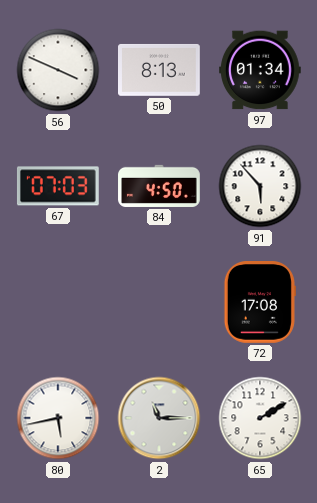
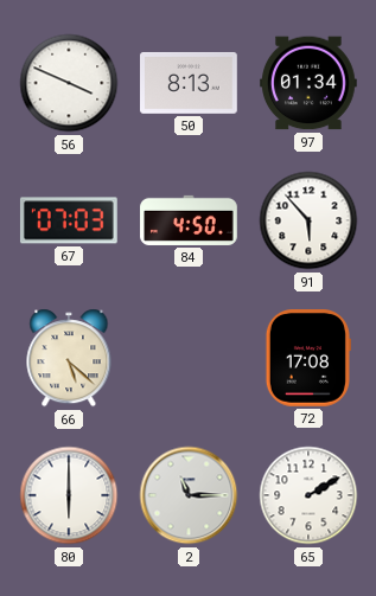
66: none -> 5:22 (69, 358)
80: 5:43 -> 6:00 (69, 495)
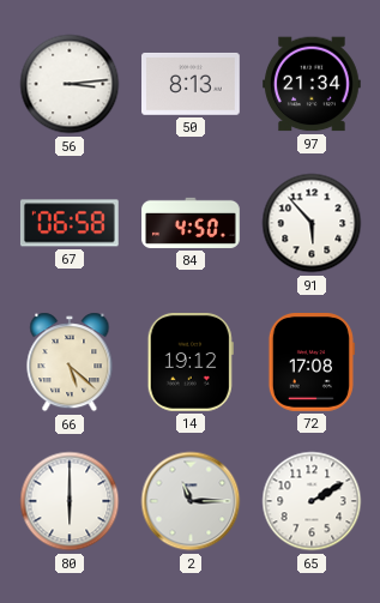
56: 3:49 -> 3:14 (70, 84)
97: 01:34 -> 21:34 (313, 84)
67: 07:03 -> 06:58 (70, 223)
14: none -> 19:12 (191, 363)
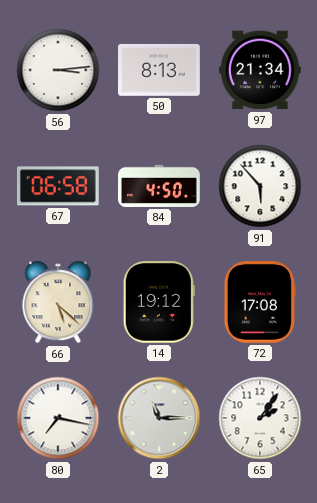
80: 6:00 -> 7:17 (58, 418)
65: 2:10 -> 2:06 (260, 418)
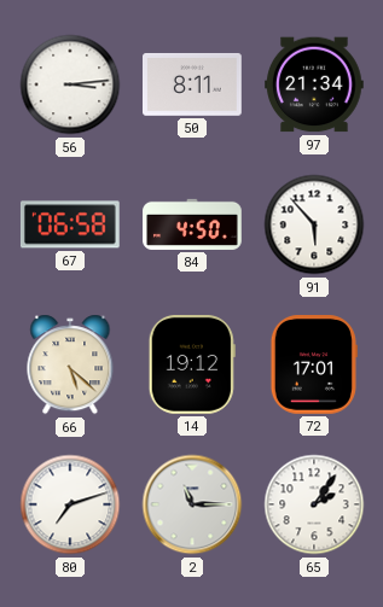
50: 8:13 -> 8:11 (193, 84)
72: 17:08 -> 17:01 (314, 366)
80: 7:17 -> 7:12 (70, 504)
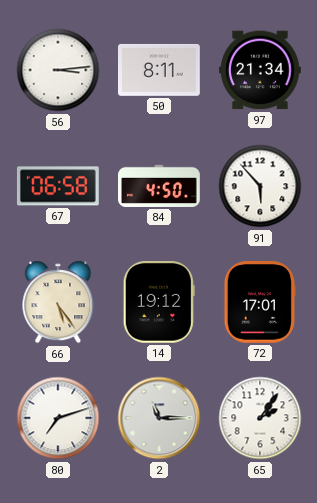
66: 5:22 -> 5:24 (58, 302)
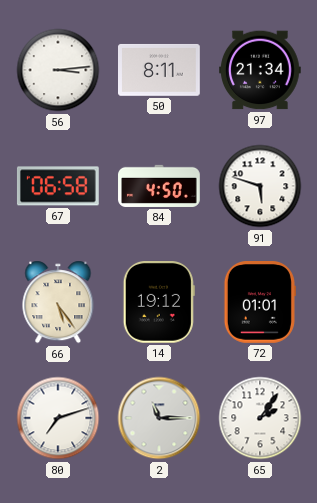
91: 5:53 -> 5:48 (260, 186)
72: 17:01 -> 01:01 (260, 303)
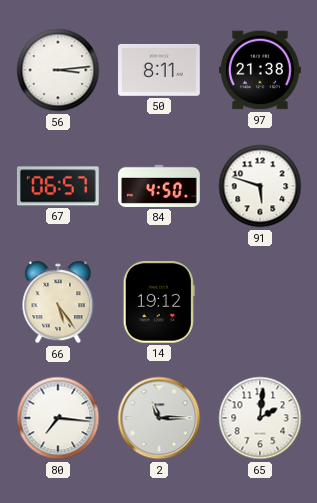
97: 21:34 -> 21:38 (261, 70)
67: 06:58 -> 06:57 (58, 186)
72: 01:01 -> none (260, 303)
80: 7:12 -> 7:16 (58, 418)
65: 2:06 -> 2:01 (260, 418)
